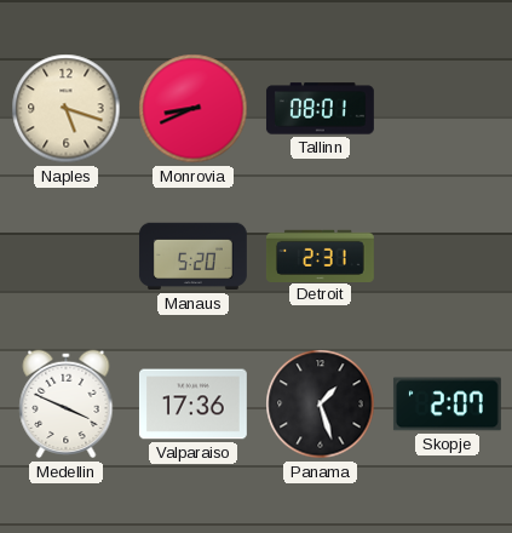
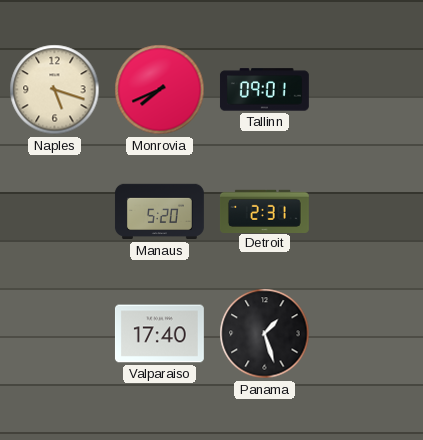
Monrovia: 8:41 -> 7:41 (160, 90)
Tallinn: 08:01 -> 09:01 (264, 90)
Medellin: 3:49 -> none (67, 405)
Valparaiso: 17:36 -> 17:40 (159, 334)
Skopje: 2:07 -> none (447, 405)
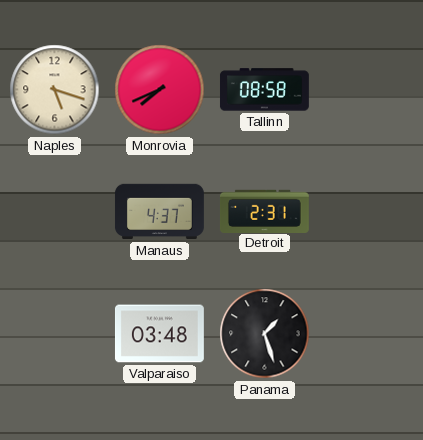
Tallinn: 09:01 -> 08:58 (264, 90)
Manaus: 5:20 -> 4:37 (159, 212)
Valparaiso: 17:40 -> 03:48 (159, 334)
